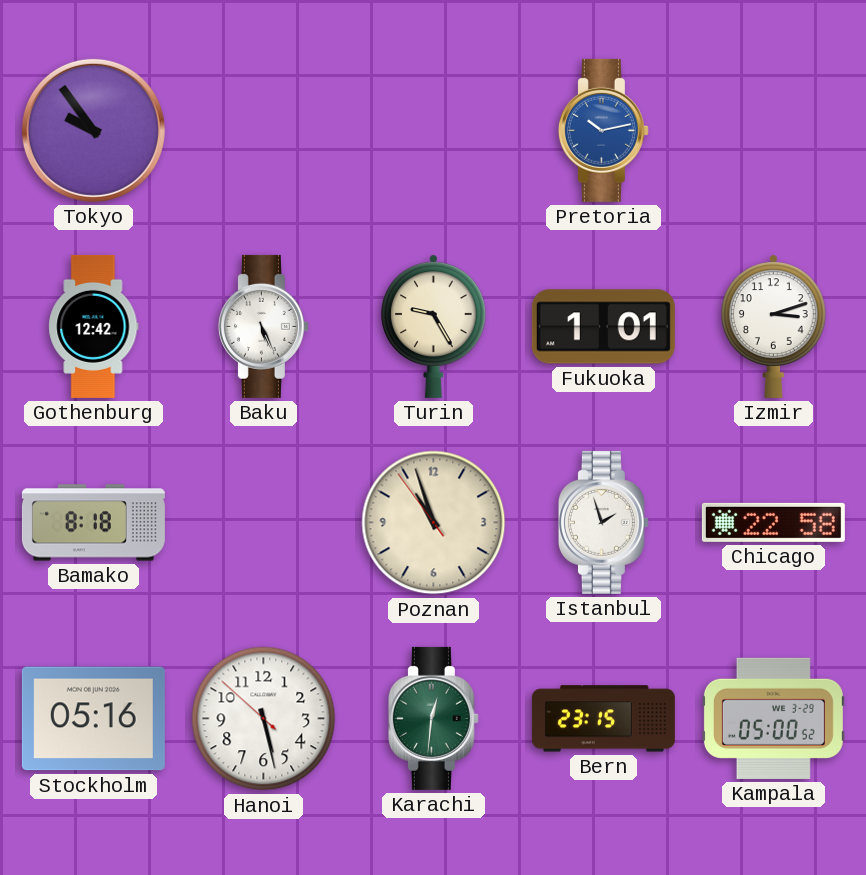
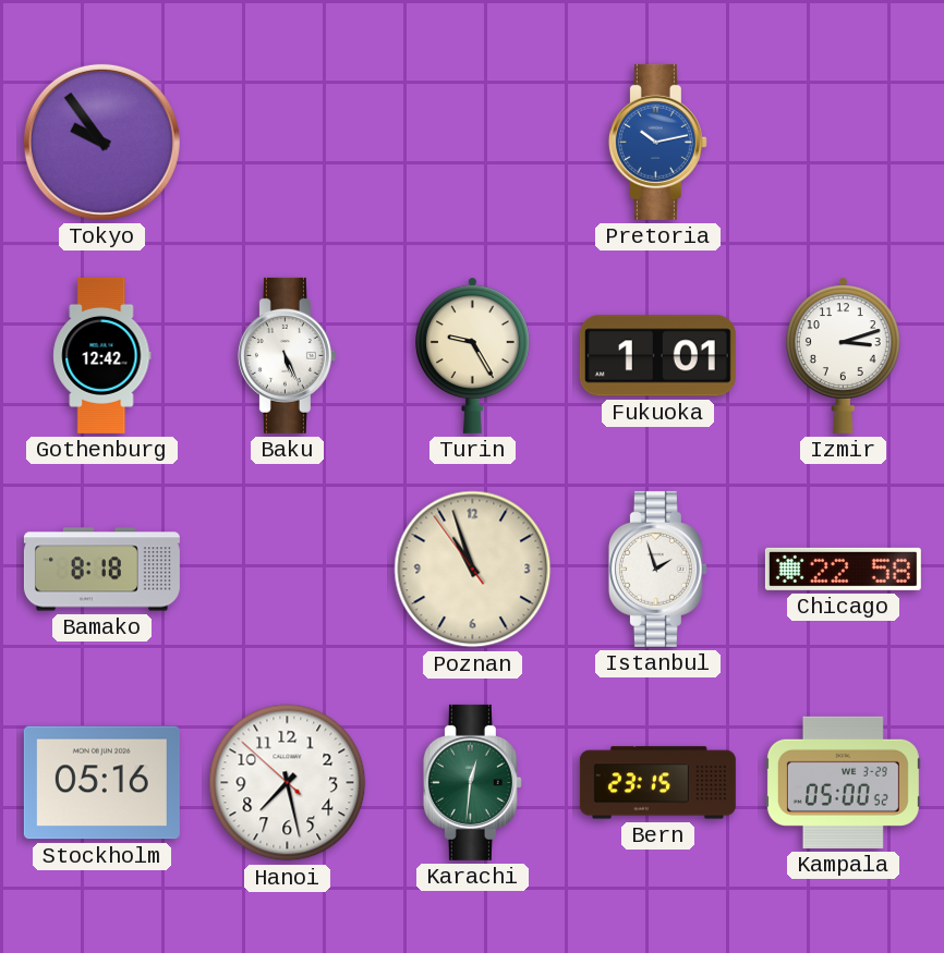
Hanoi: 5:27 -> 7:27 (288, 783)
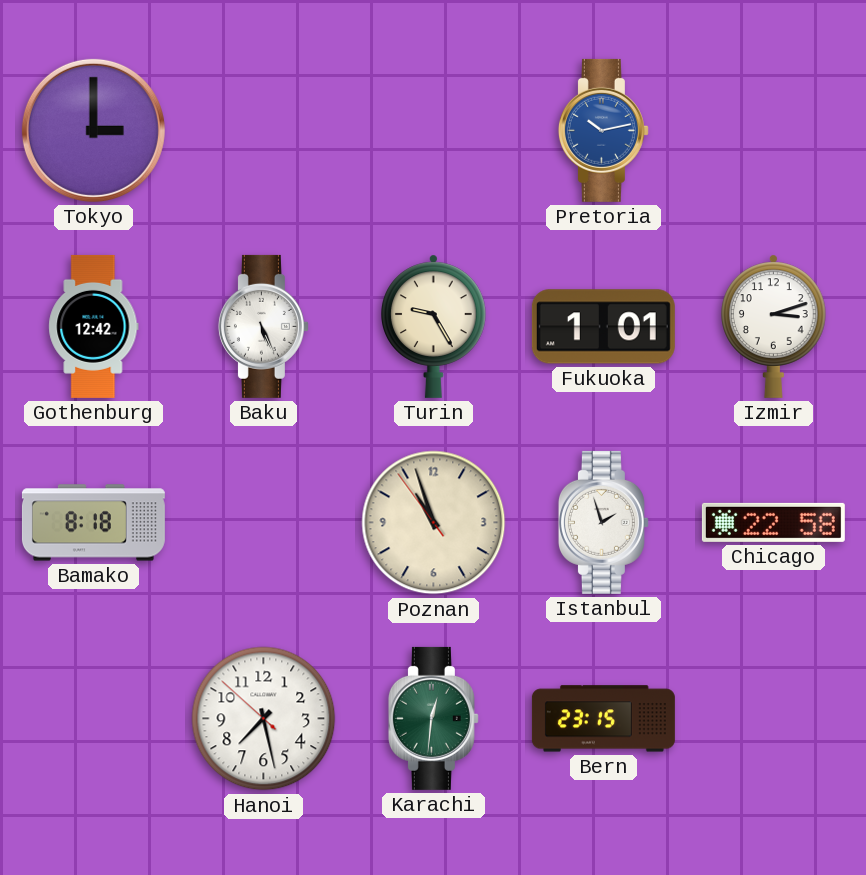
Tokyo: 9:54 -> 3:00 (93, 130)
Stockholm: 05:16 -> none (101, 783)
Kampala: 05:00 -> none (843, 782)
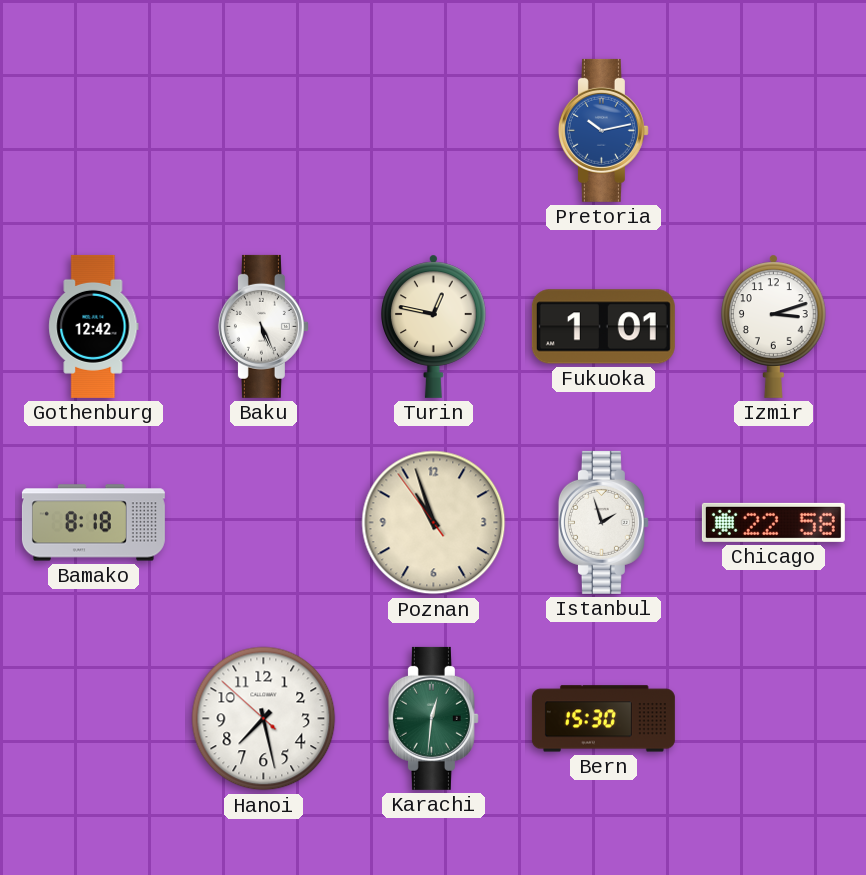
Tokyo: 3:00 -> none (93, 130)
Turin: 9:25 -> 12:47 (434, 326)
Bern: 23:15 -> 15:30 (603, 719)
